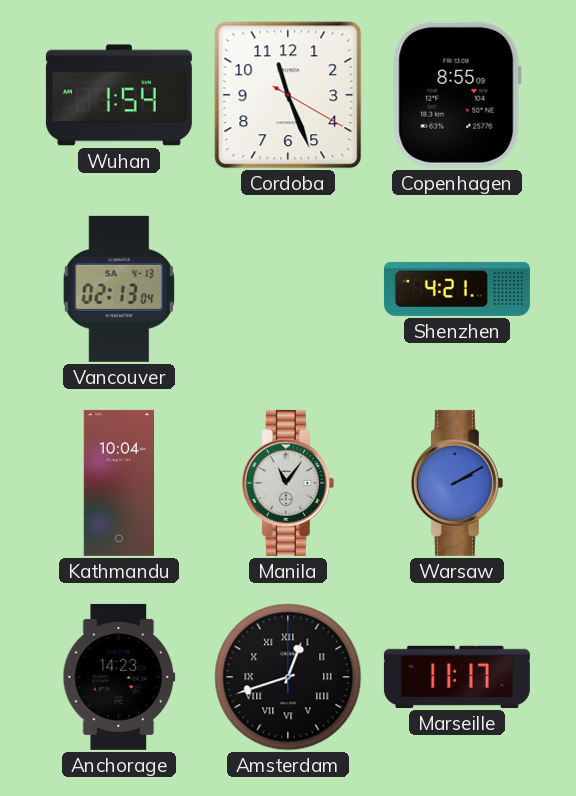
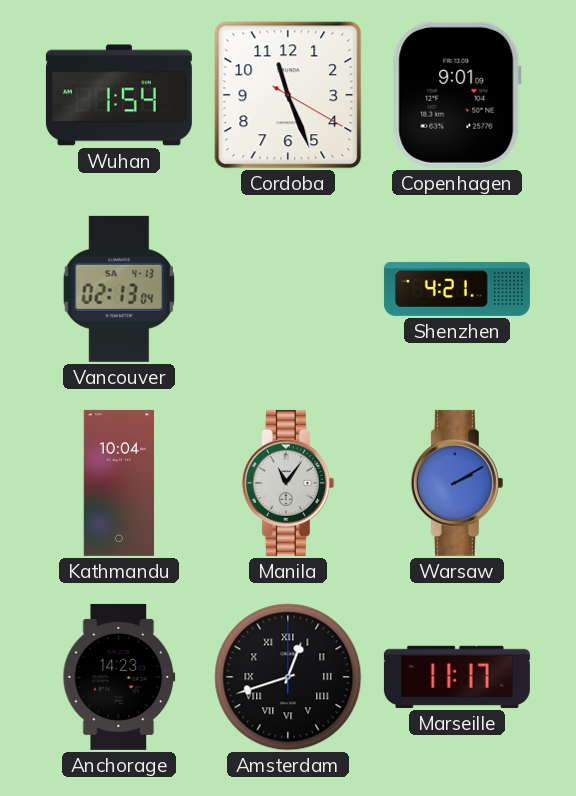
Copenhagen: 8:55 -> 9:01 (457, 95)
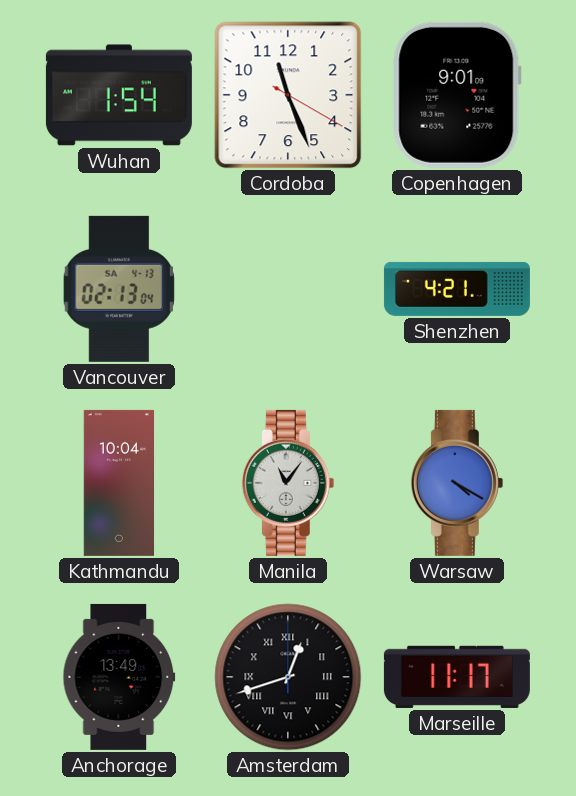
Warsaw: 2:10 -> 4:20 (457, 483)
Anchorage: 14:23 -> 13:49 (119, 677)
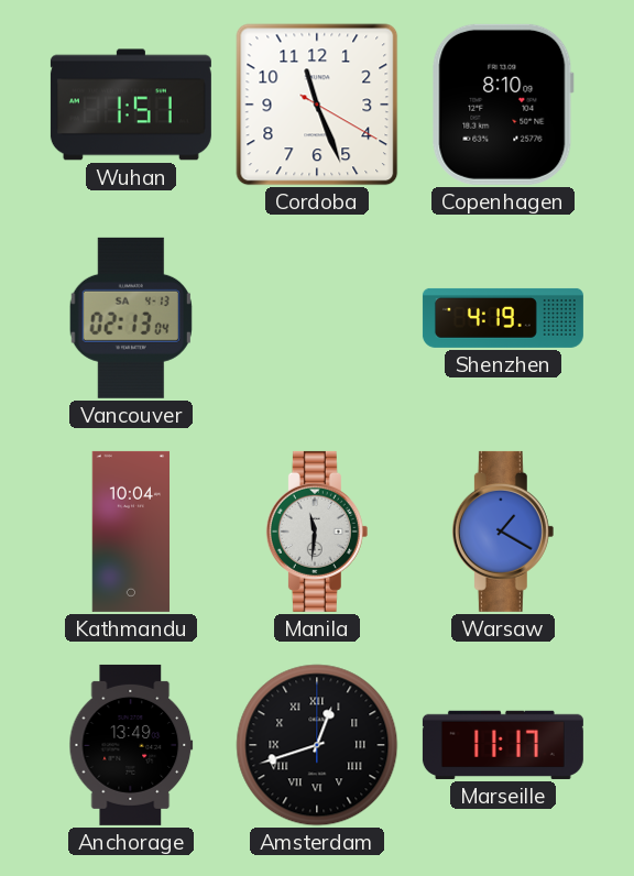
Wuhan: 1:54 -> 1:51 (131, 105)
Copenhagen: 9:01 -> 8:10 (503, 105)
Shenzhen: 4:21 -> 4:19 (503, 318)
Manila: 11:06 -> 11:31 (317, 532)
Warsaw: 4:20 -> 1:20 (503, 532)
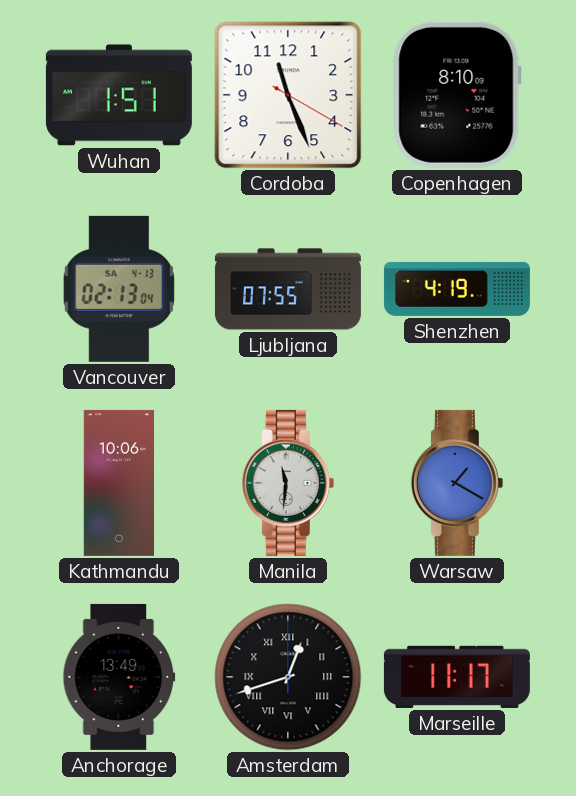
Ljubljana: none -> 07:55 (288, 289)
Kathmandu: 10:04 -> 10:06 (119, 483)
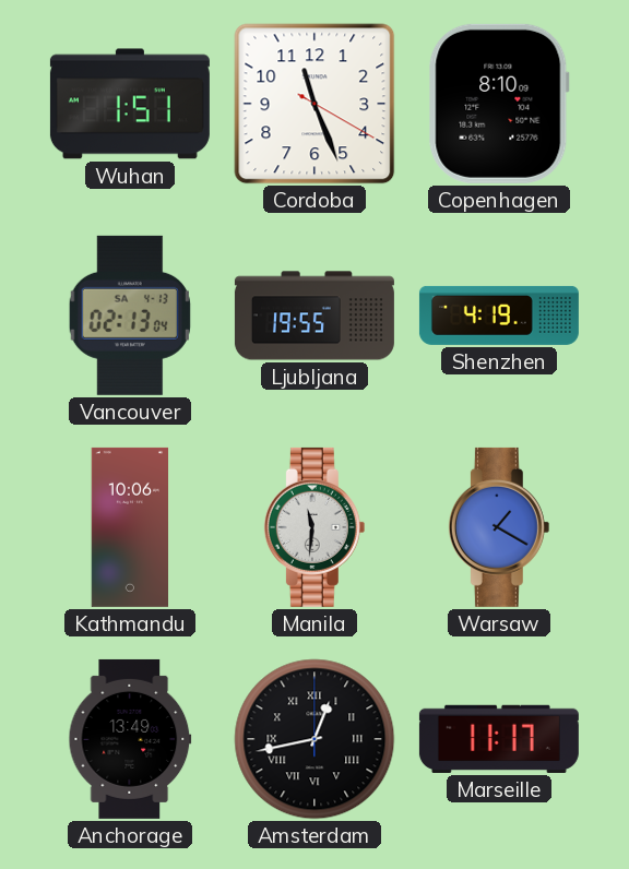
Ljubljana: 07:55 -> 19:55 (314, 316)
Amsterdam: 12:42 -> 12:43 (314, 739)
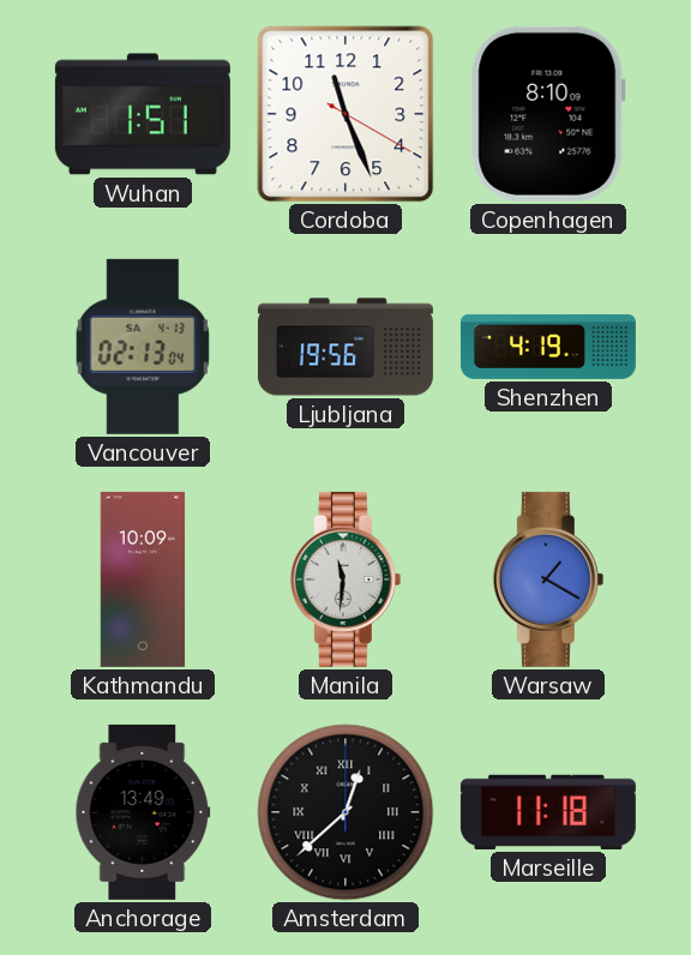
Ljubljana: 19:55 -> 19:56 (345, 347)
Kathmandu: 10:06 -> 10:09 (143, 579)
Amsterdam: 12:43 -> 12:38 (345, 812)
Marseille: 11:17 -> 11:18 (548, 812)
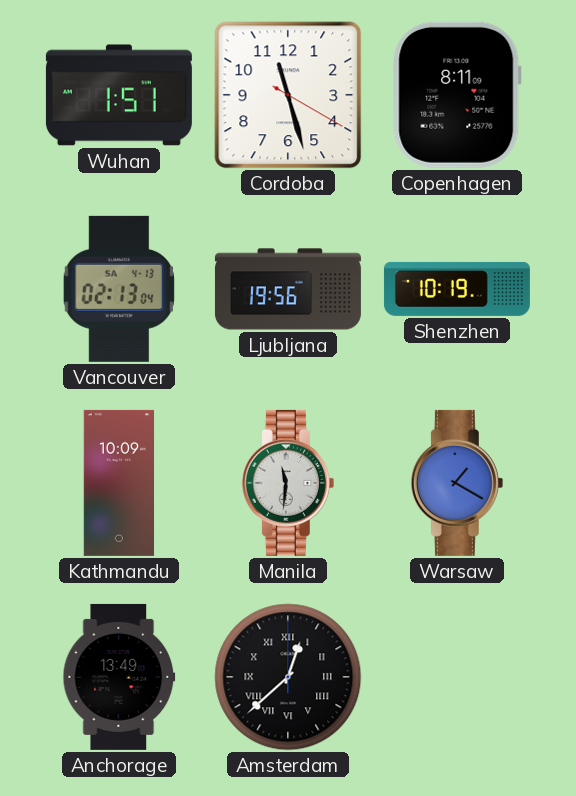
Cordoba: 11:26 -> 11:27 (288, 95)
Copenhagen: 8:10 -> 8:11 (457, 95)
Shenzhen: 4:19 -> 10:19 (457, 289)
Marseille: 11:18 -> none (548, 812)
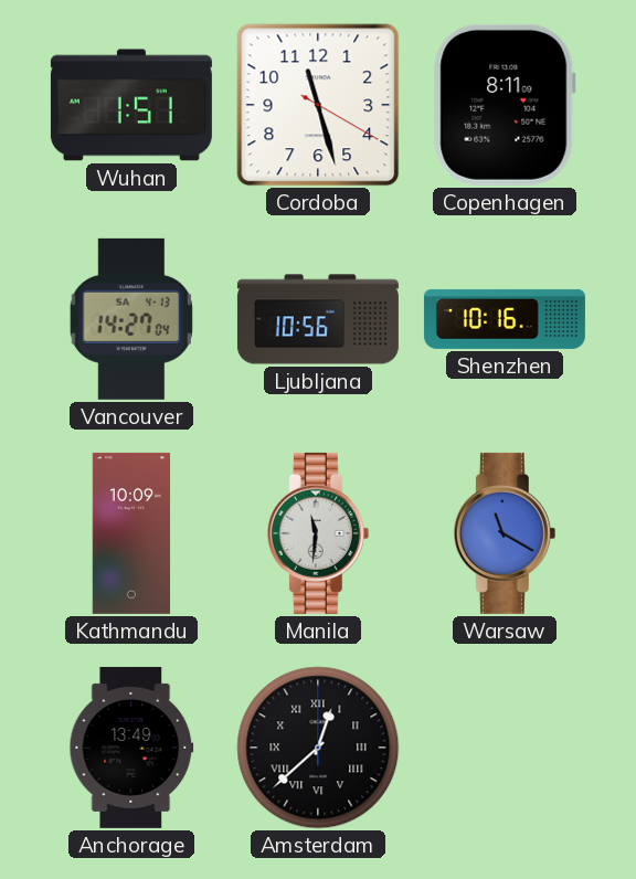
Vancouver: 02:13 -> 14:27 (131, 319)
Ljubljana: 19:56 -> 10:56 (318, 319)
Shenzhen: 10:19 -> 10:16 (505, 319)
Warsaw: 1:20 -> 11:20 (505, 533)
